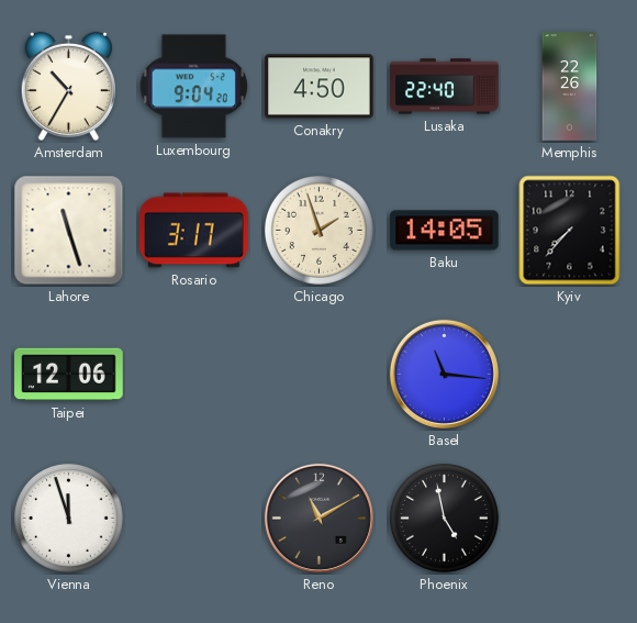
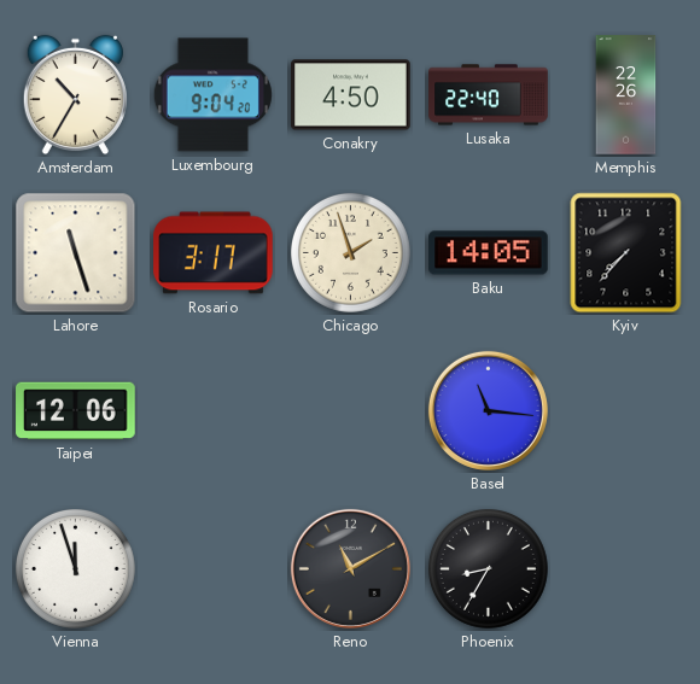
Phoenix: 4:58 -> 8:35 (488, 568)
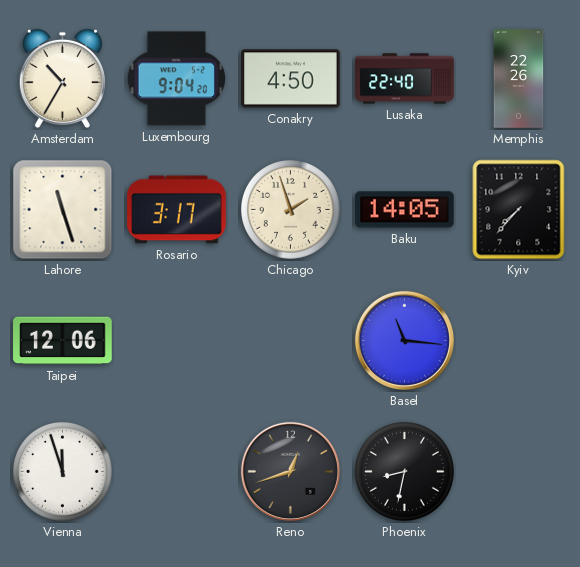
Reno: 11:10 -> 12:42 (290, 471)
Phoenix: 8:35 -> 8:32 (404, 471)
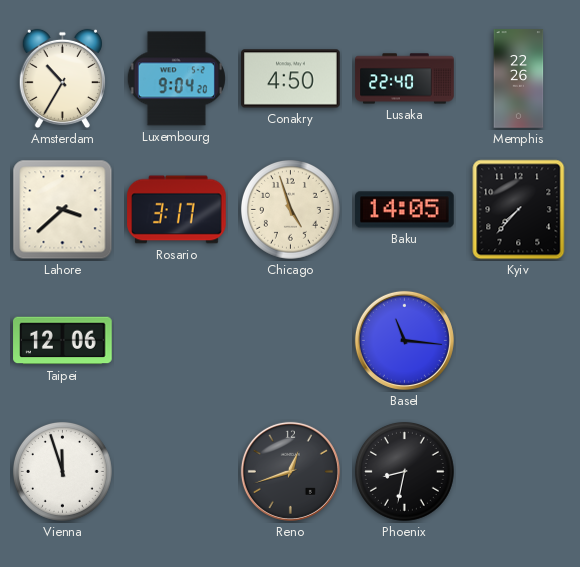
Lahore: 11:27 -> 3:38 (63, 210)
Chicago: 1:57 -> 4:57 (290, 209)
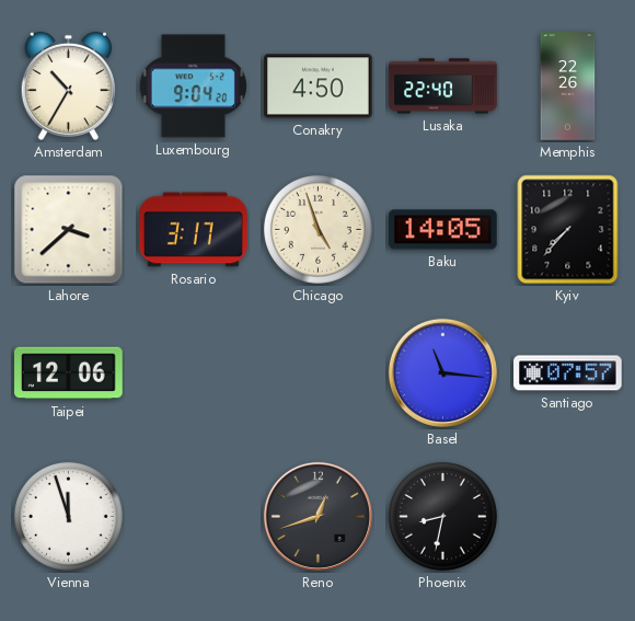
Santiago: none -> 07:57 (568, 373)
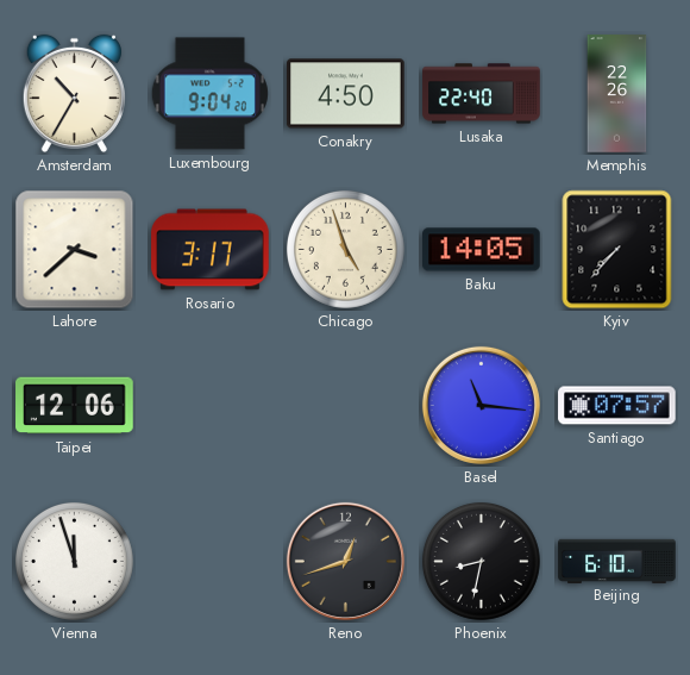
Beijing: none -> 6:10 (617, 561)
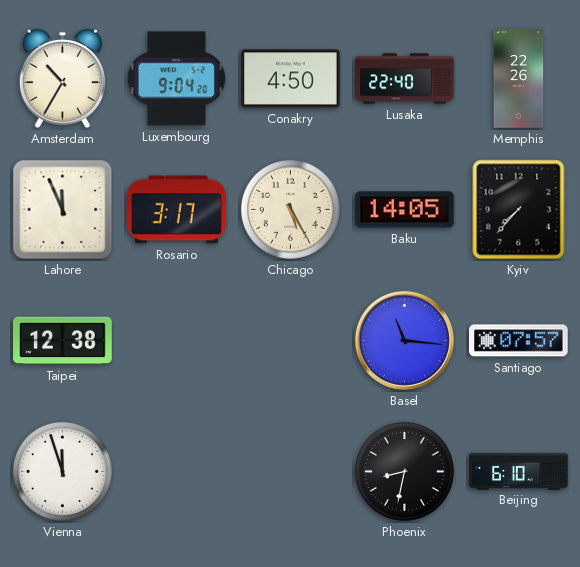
Lahore: 3:38 -> 11:56 (63, 210)
Chicago: 4:57 -> 5:25 (290, 209)
Taipei: 12:06 -> 12:38 (63, 341)
Reno: 12:42 -> none (345, 561)
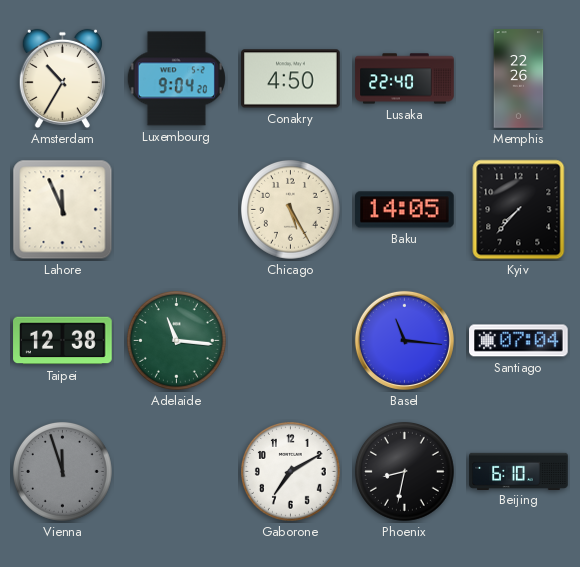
Rosario: 3:17 -> none (177, 210)
Adelaide: none -> 11:16 (176, 340)
Santiago: 07:57 -> 07:04 (519, 341)
Vienna dial: white -> grey (62, 471)
Gaborone: none -> 7:10 (290, 471)
